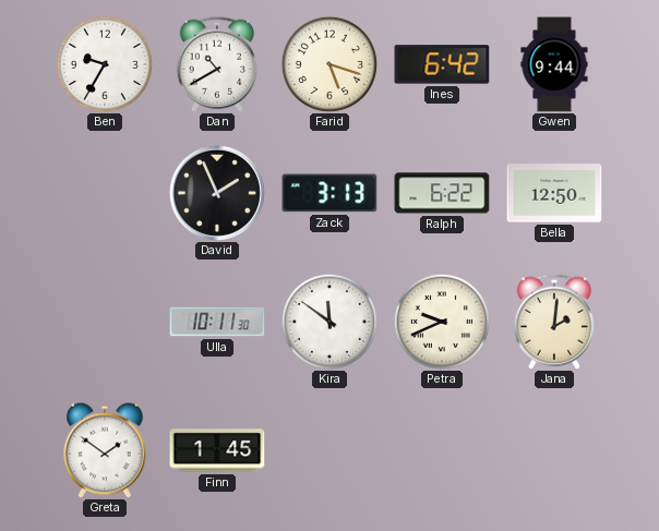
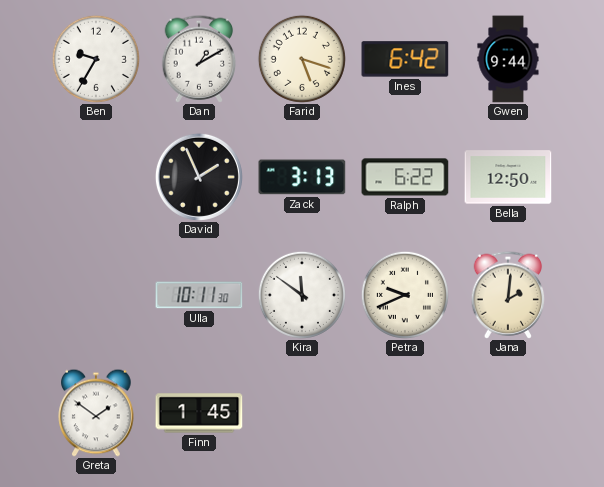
Dan: 10:40 -> 1:10 (199, 59)
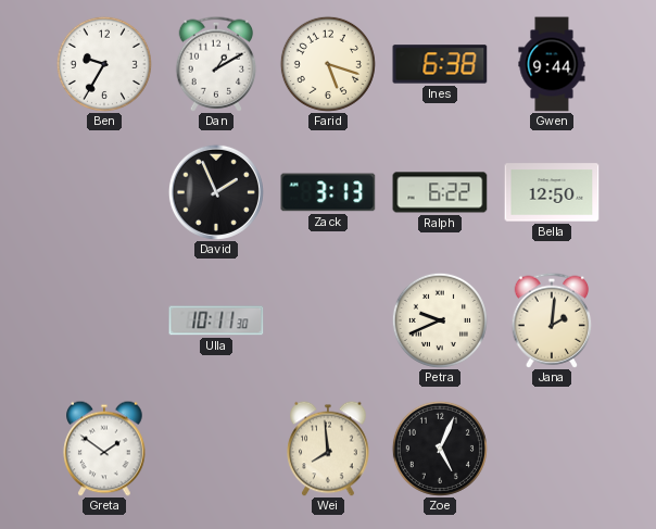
Ines: 6:42 -> 6:38 (440, 64)
Kira: 11:51 -> none (302, 295)
Finn: 1:45 -> none (199, 413)
Wei: none -> 7:59 (328, 449)
Zoe: none -> 5:04 (440, 449)
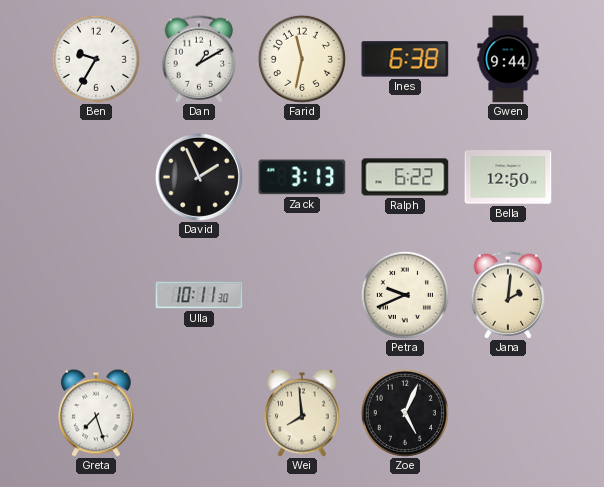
Farid: 5:18 -> 11:32 (302, 59)
Greta: 1:51 -> 7:27 (96, 413)
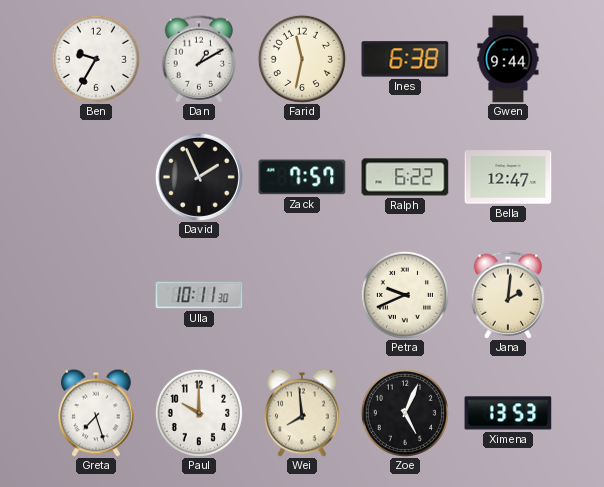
Zack: 3:13 -> 7:57 (302, 177)
Bella: 12:50 -> 12:47 (508, 177)
Paul: none -> 10:00 (199, 413)
Ximena: none -> 13:53 (508, 413)
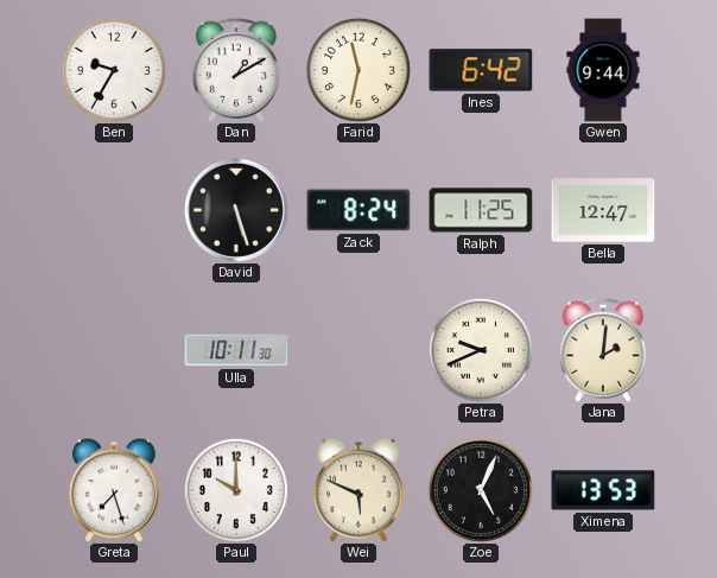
Ines: 6:38 -> 6:42 (481, 70)
David: 1:56 -> 5:27 (236, 210)
Zack: 7:57 -> 8:24 (358, 210)
Ralph: 6:22 -> 11:25 (481, 210)
Wei: 7:59 -> 5:49 (358, 490)
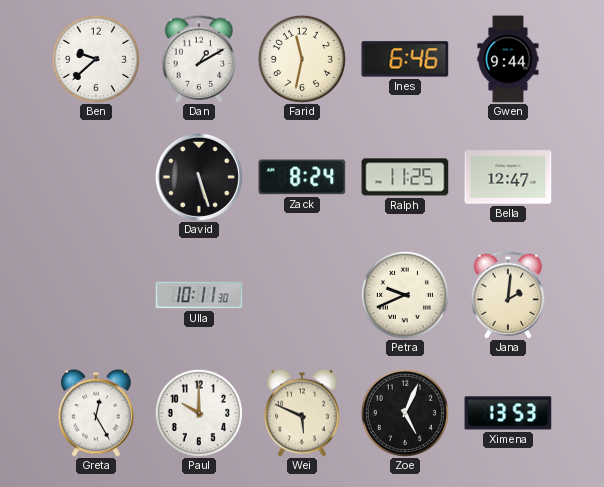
Ben: 9:35 -> 9:38 (96, 59)
Ines: 6:42 -> 6:46 (405, 59)
Greta: 7:27 -> 12:25 (96, 413)
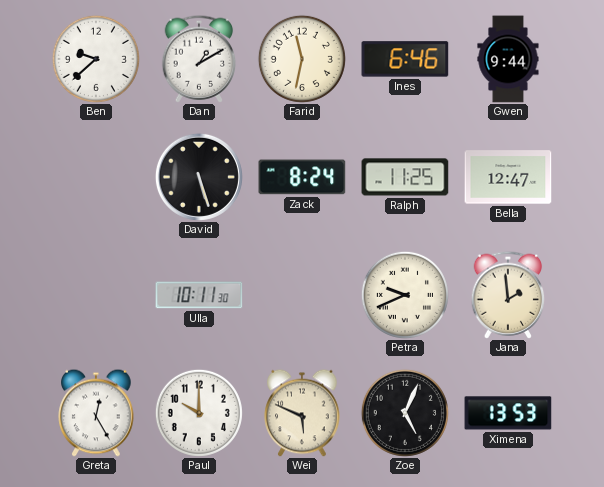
Jana: 2:01 -> 1:59 (508, 295)
